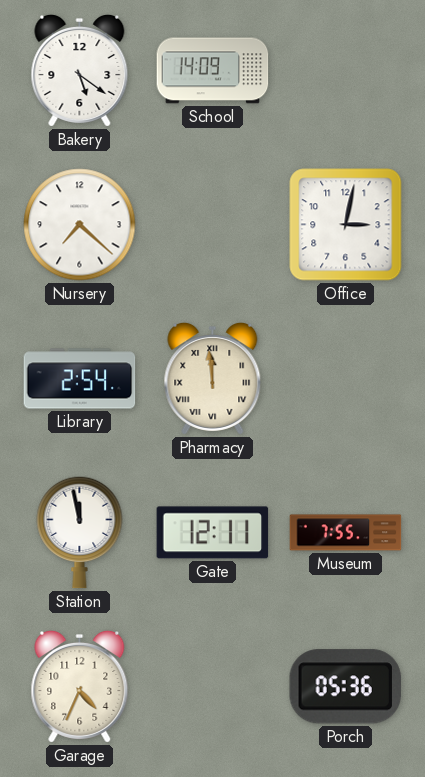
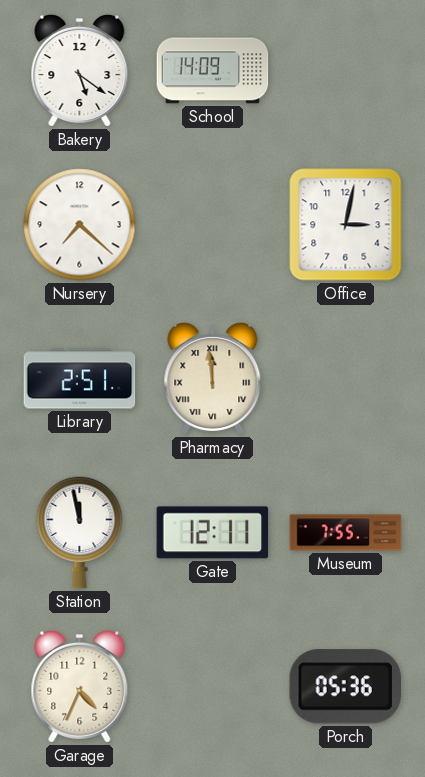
Library: 2:54 -> 2:51 (80, 379)
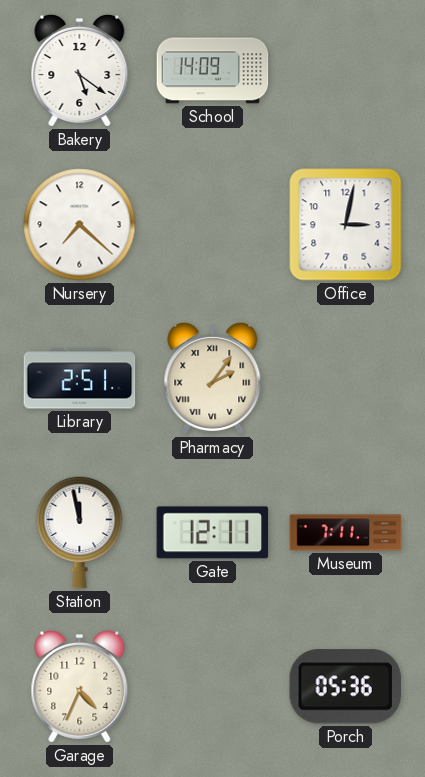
Pharmacy: 11:59 -> 2:06 (213, 378)
Museum: 7:55 -> 7:11 (346, 533)
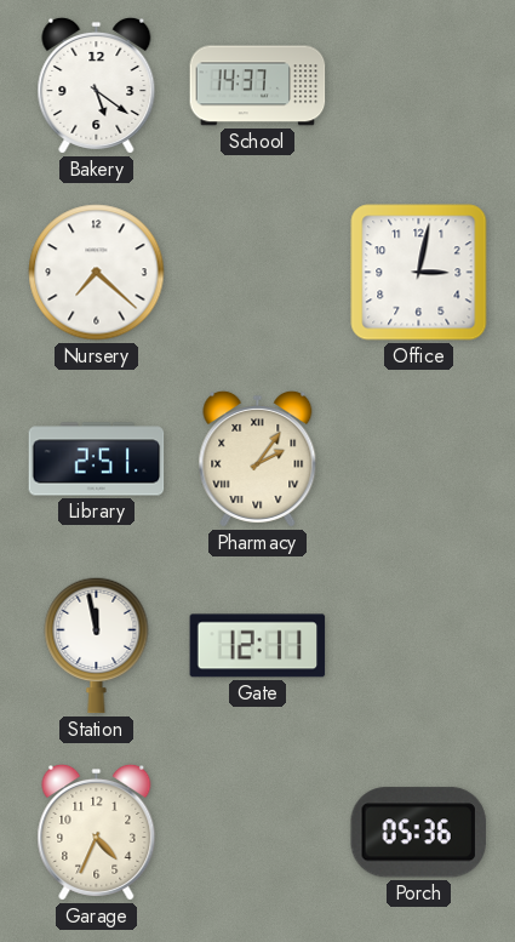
School: 14:09 -> 14:37 (258, 86)
Museum: 7:11 -> none (346, 533)
